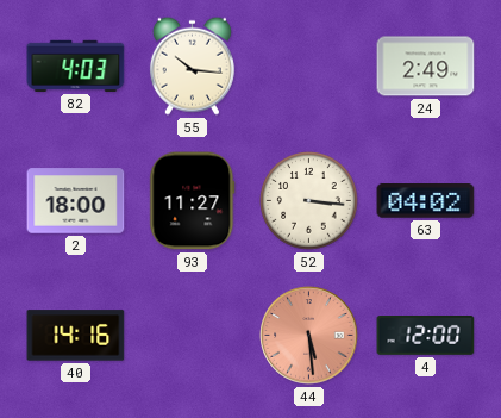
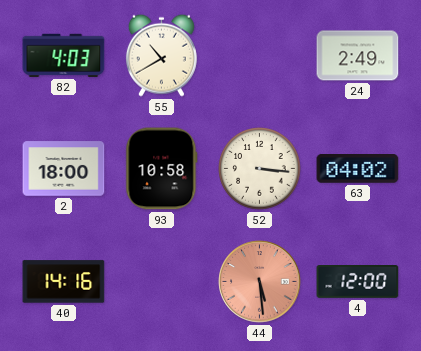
55: 10:16 -> 10:40 (161, 55)
93: 11:27 -> 10:58 (162, 169)
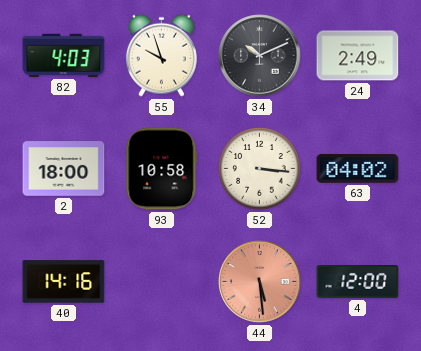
55: 10:40 -> 9:57 (161, 55)
34: none -> 10:11 (260, 56)
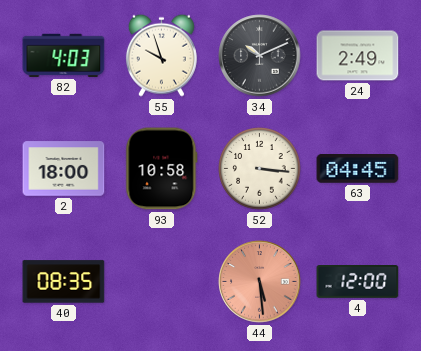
63: 04:02 -> 04:45 (358, 169)
40: 14:16 -> 08:35 (64, 282)
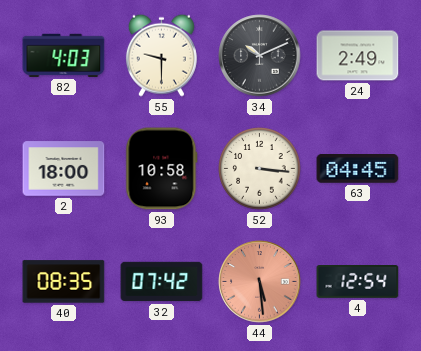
55: 9:57 -> 9:30 (161, 55)
32: none -> 07:42 (162, 282)
4: 12:00 -> 12:54 (358, 282)
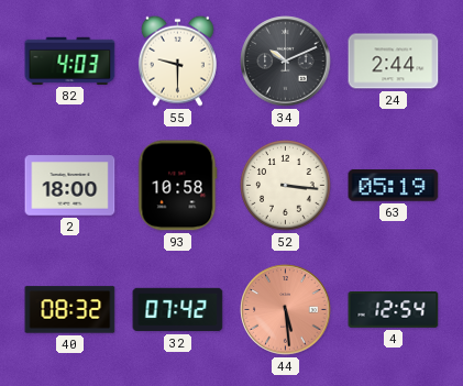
24: 2:49 -> 2:44 (394, 62)
63: 04:45 -> 05:19 (394, 186)
40: 08:35 -> 08:32 (70, 310)
